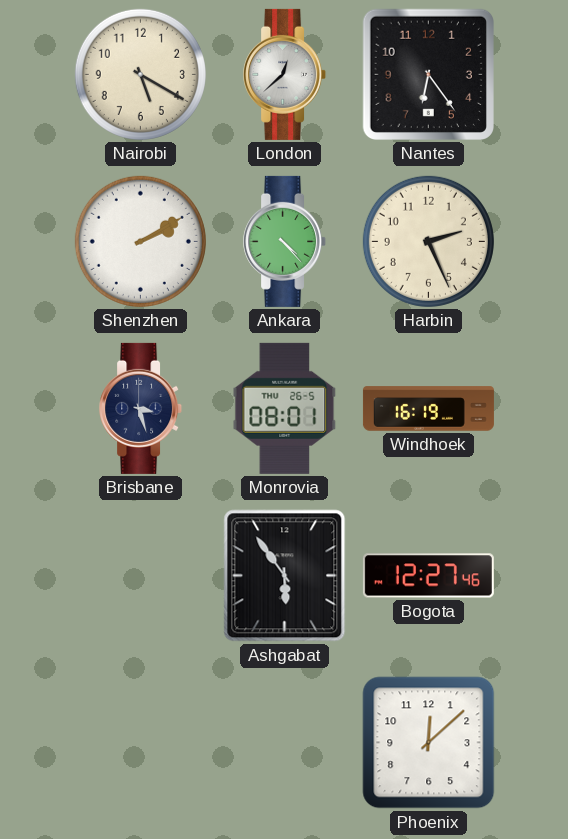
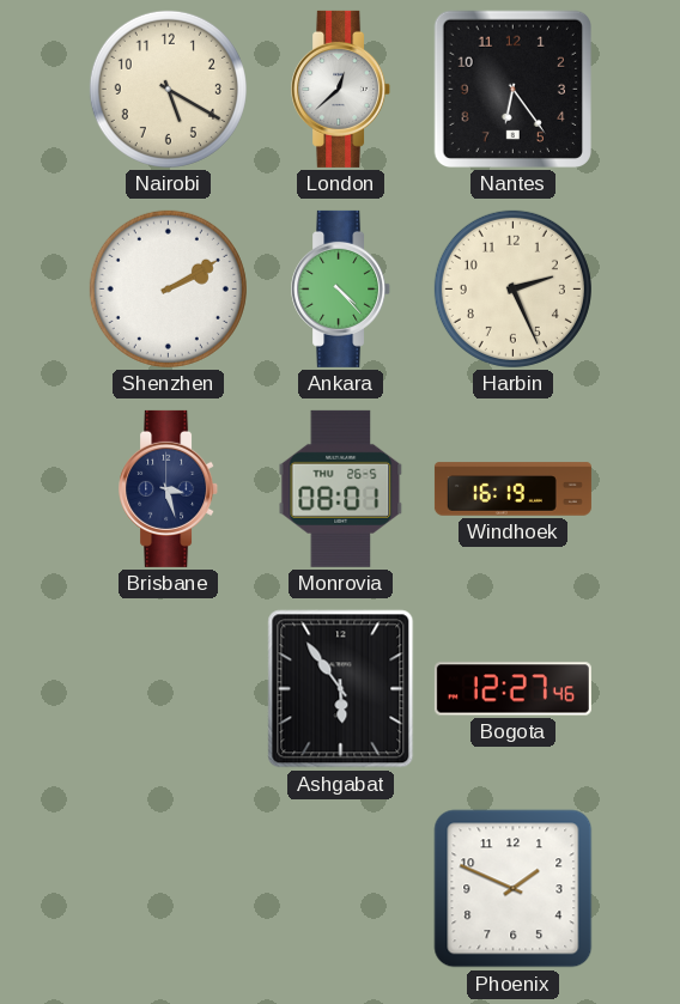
Phoenix: 12:08 -> 1:49 (514, 889)
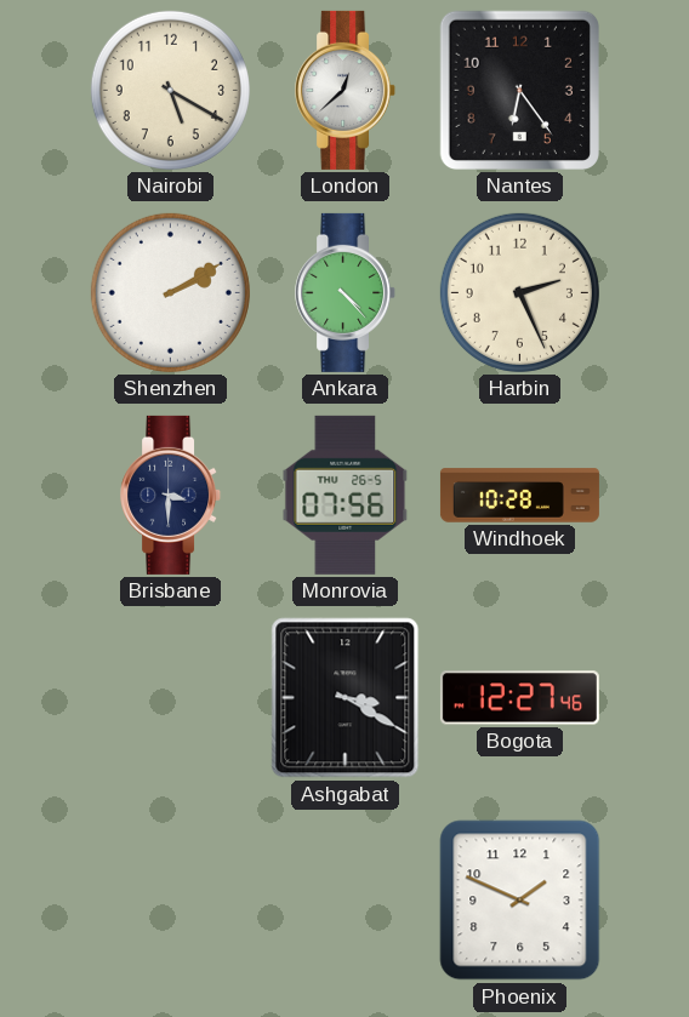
Brisbane: 3:27 -> 3:30 (171, 495)
Monrovia: 08:01 -> 07:56 (346, 495)
Windhoek: 16:19 -> 10:28 (519, 496)
Ashgabat: 5:54 -> 3:20 (346, 698)
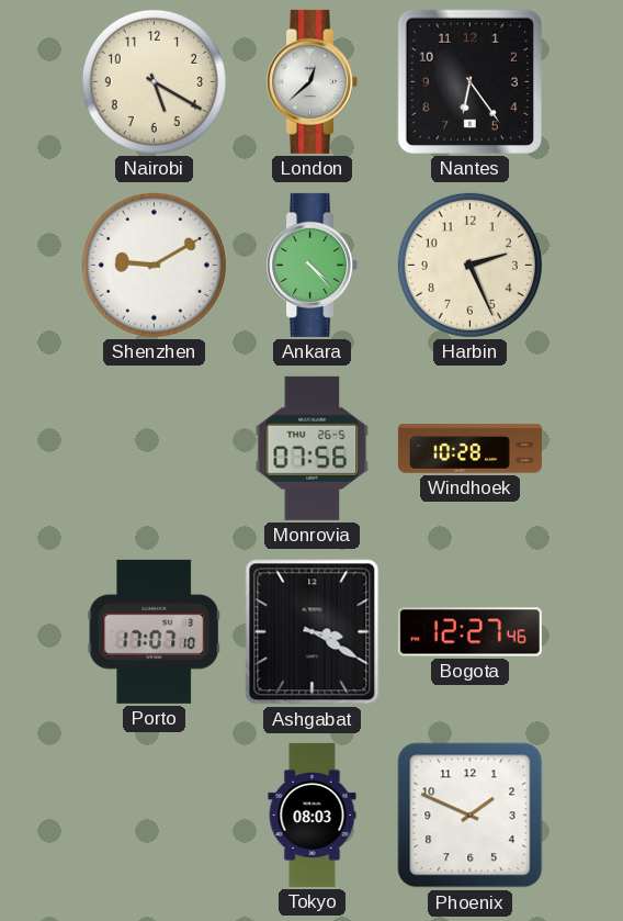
Shenzhen: 2:10 -> 9:10 (154, 265)
Brisbane: 3:30 -> none (171, 495)
Porto: none -> 17:07 (155, 631)
Tokyo: none -> 08:03 (313, 815)
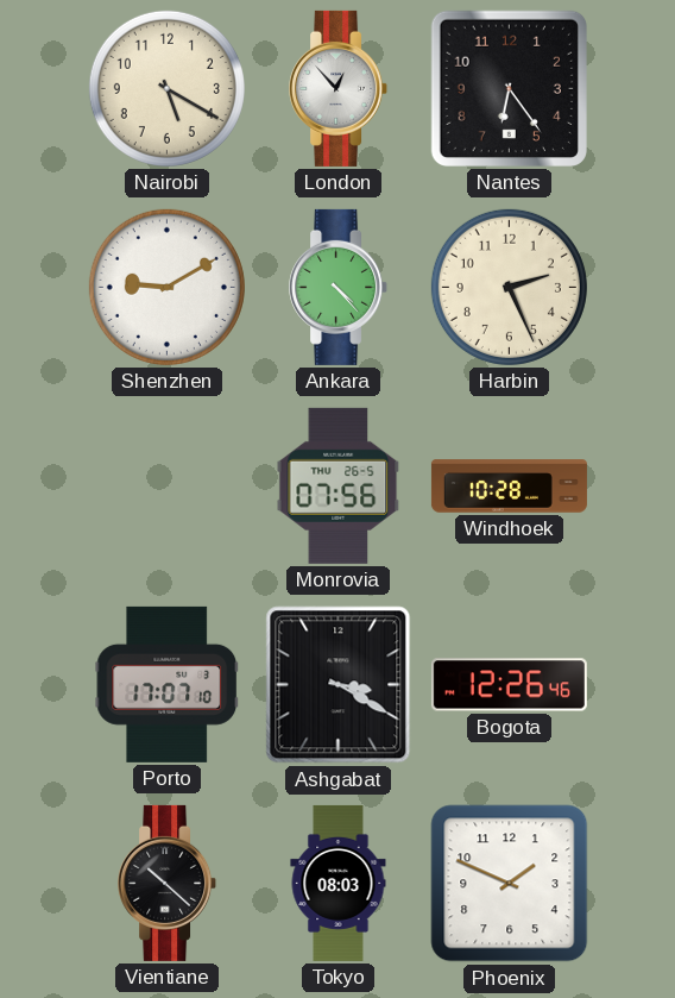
London: 12:38 -> 12:53 (339, 88)
Bogota: 12:27 -> 12:26 (509, 685)
Vientiane: none -> 10:22 (168, 883)
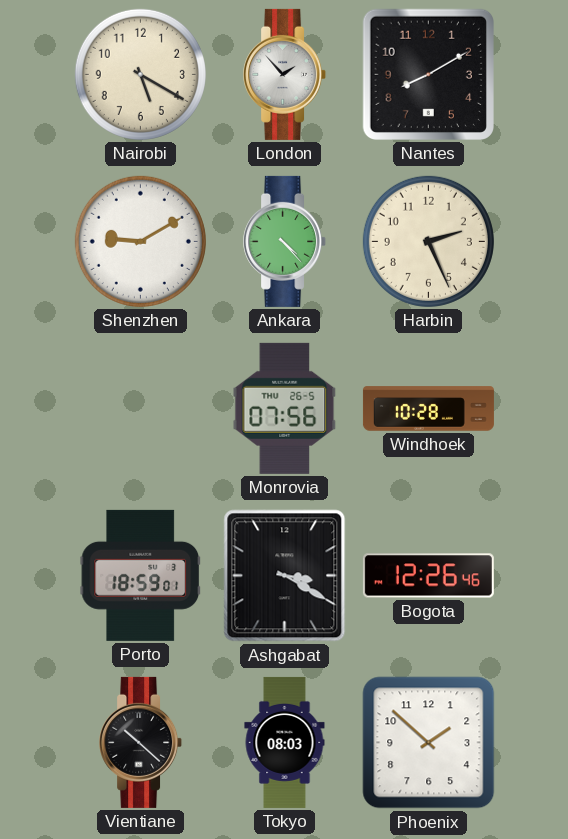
London: 12:53 -> 1:53 (285, 74)
Nantes: 6:24 -> 8:10 (428, 74)
Porto: 17:07 -> 18:59 (141, 575)
Phoenix: 1:49 -> 1:52 (429, 743)
